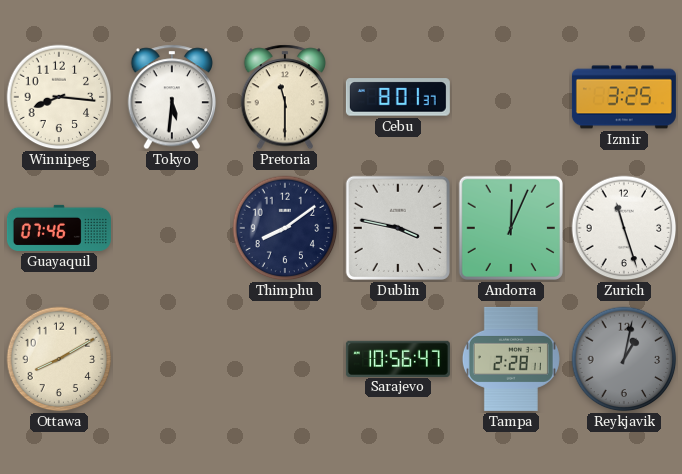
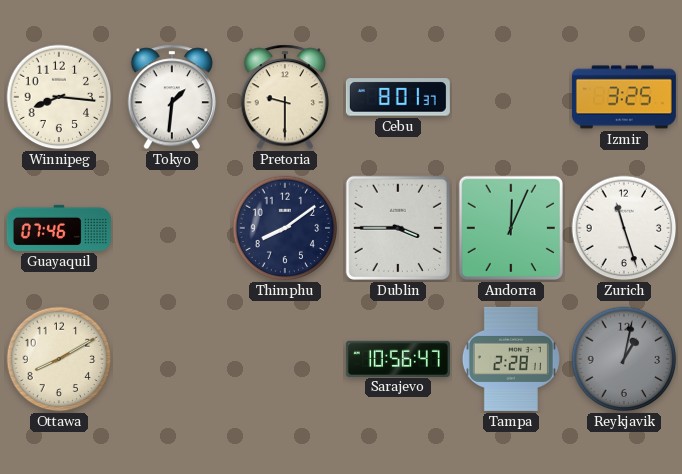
Tokyo: 5:31 -> 1:31 (171, 97)
Pretoria: 11:30 -> 9:30 (284, 97)
Dublin: 3:47 -> 3:45 (398, 228)
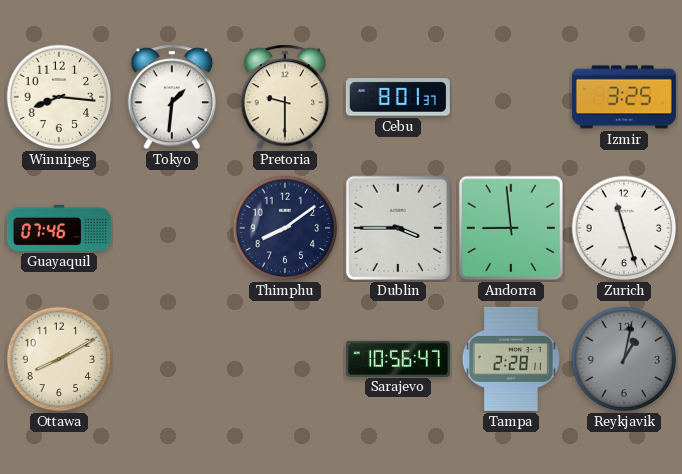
Andorra: 12:04 -> 8:59 (511, 228)
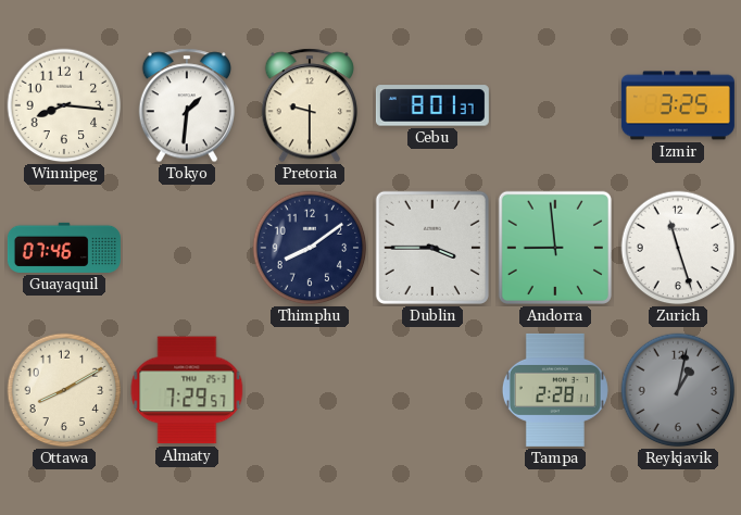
Almaty: none -> 7:29 (187, 390)
Sarajevo: 10:56 -> none (398, 358)
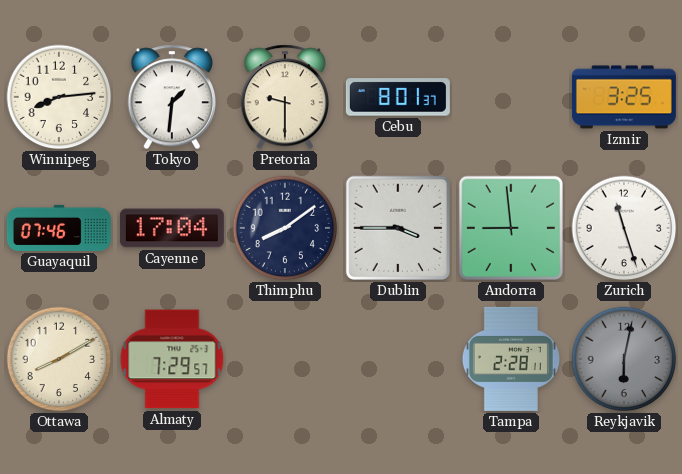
Winnipeg: 8:16 -> 8:14 (59, 97)
Cayenne: none -> 17:04 (172, 228)
Reykjavik: 1:02 -> 6:02 (624, 359)
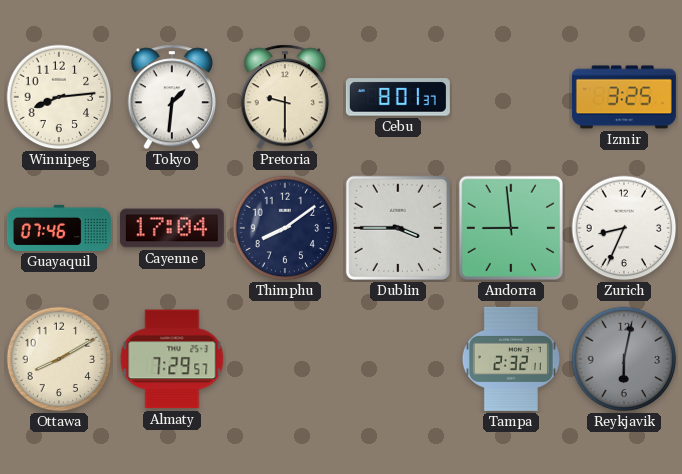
Zurich: 11:27 -> 8:34 (624, 228)
Tampa: 2:28 -> 2:32 (511, 359)
